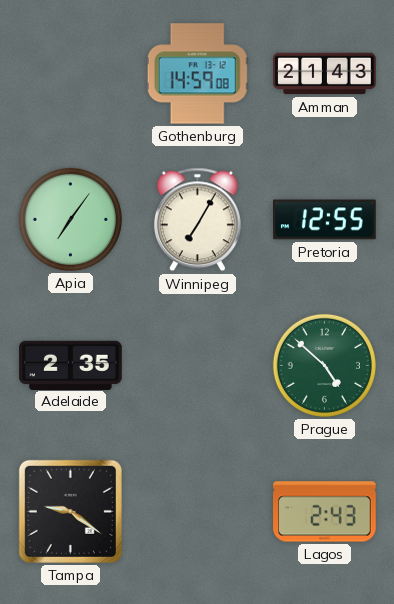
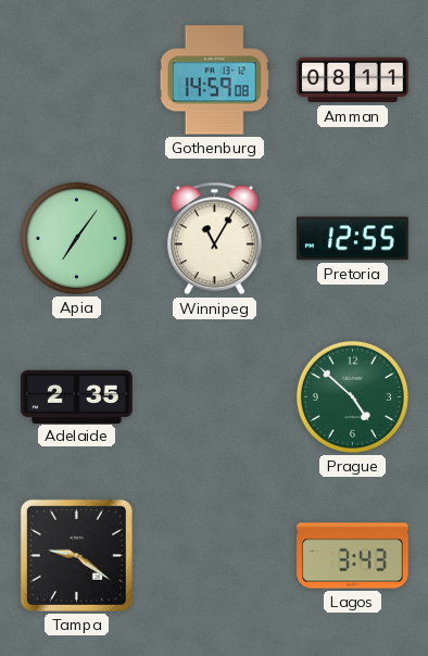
Amman: 21:43 -> 08:11 (353, 80)
Winnipeg: 7:05 -> 11:05 (214, 239)
Lagos: 2:43 -> 3:43 (353, 556)
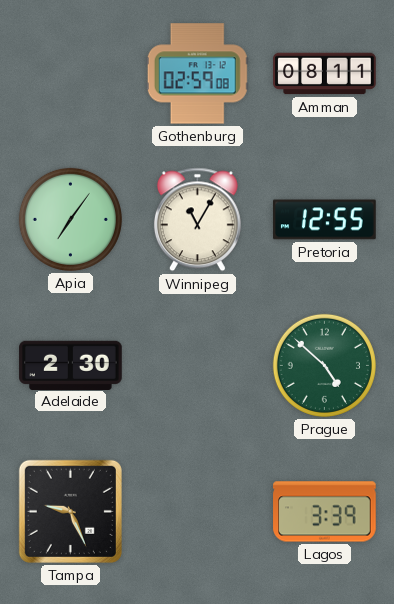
Gothenburg: 14:59 -> 02:59 (197, 74)
Adelaide: 2:35 -> 2:30 (71, 365)
Tampa: 9:21 -> 9:26 (70, 511)
Lagos: 3:43 -> 3:39 (325, 512)
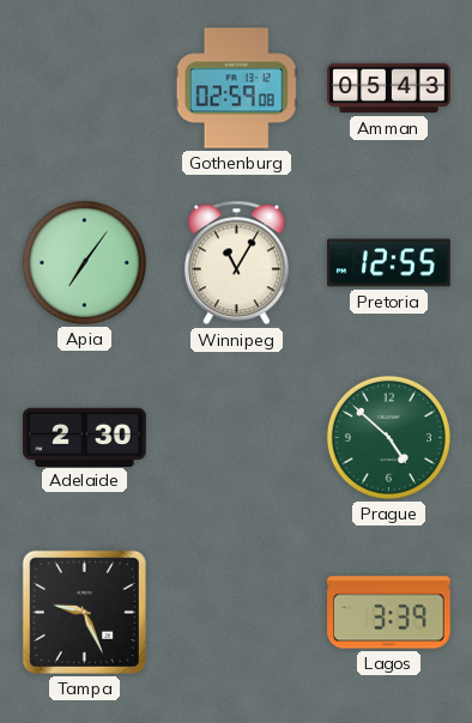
Amman: 08:11 -> 05:43 (389, 89)
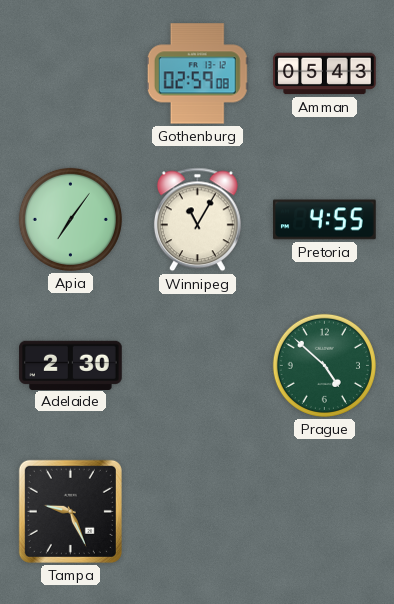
Pretoria: 12:55 -> 4:55 (325, 220)
Lagos: 3:39 -> none (389, 613)
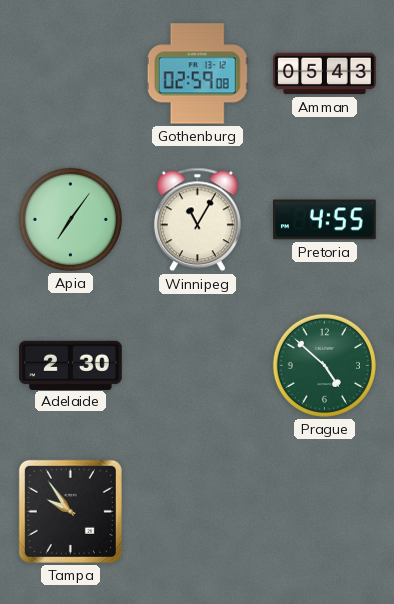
Tampa: 9:26 -> 9:54 (70, 511)
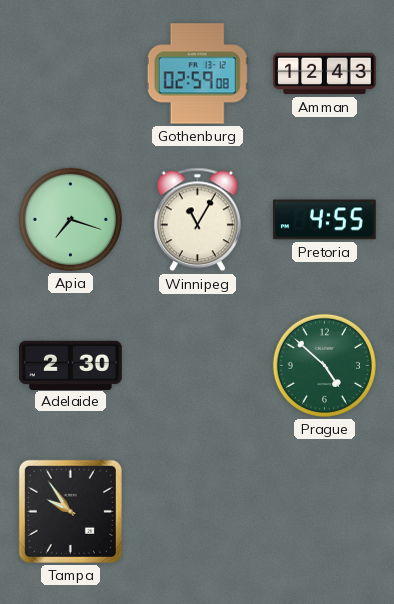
Amman: 05:43 -> 12:43 (325, 74)
Apia: 7:06 -> 7:18 (70, 219)
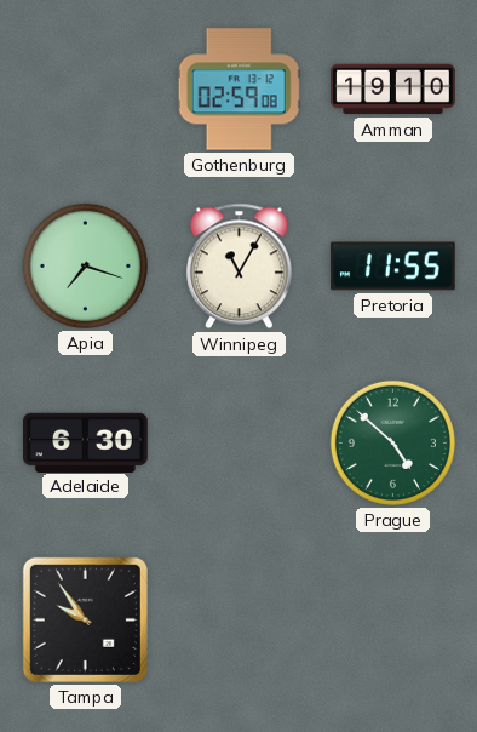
Amman: 12:43 -> 19:10 (393, 90)
Pretoria: 4:55 -> 11:55 (393, 267)
Adelaide: 2:30 -> 6:30 (86, 442)
